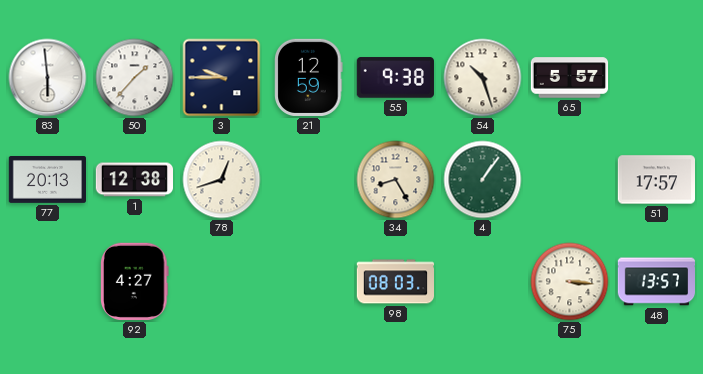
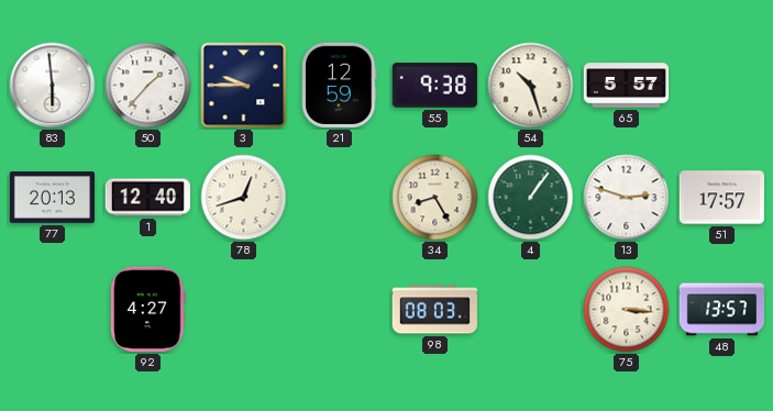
1: 12:38 -> 12:40 (147, 198)
13: none -> 2:48 (627, 198)
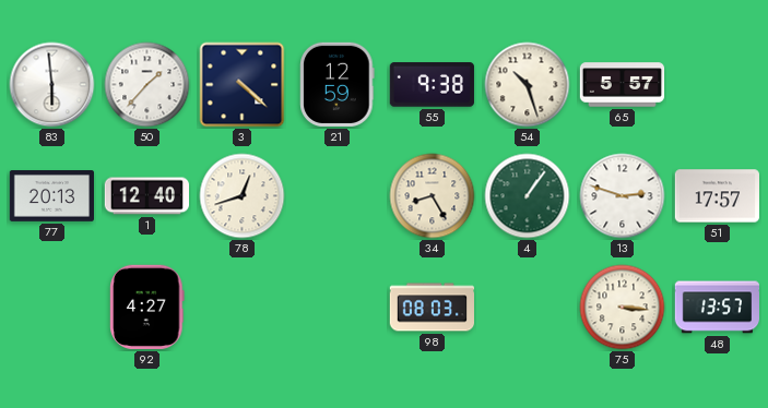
3: 9:45 -> 4:22 (243, 85)
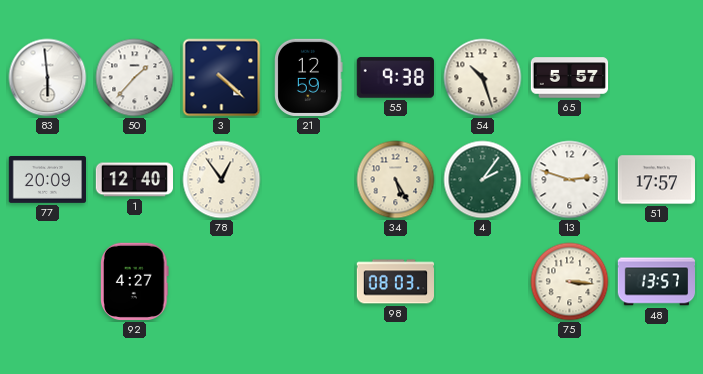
77: 20:13 -> 20:09 (47, 180)
78: 12:42 -> 12:54 (222, 180)
34: 8:25 -> 5:25 (396, 180)
4: 1:06 -> 2:06 (483, 180)
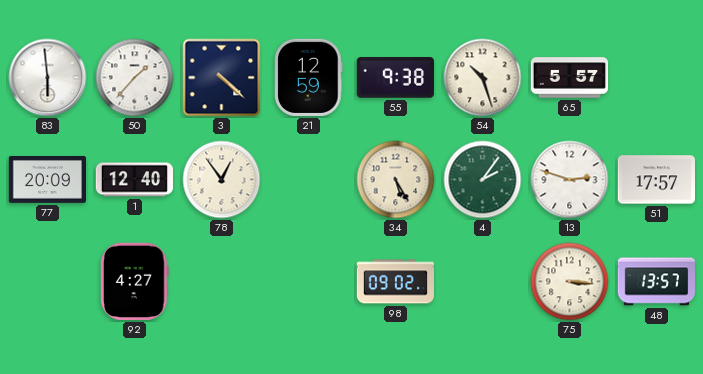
98: 08:03 -> 09:02 (395, 282)
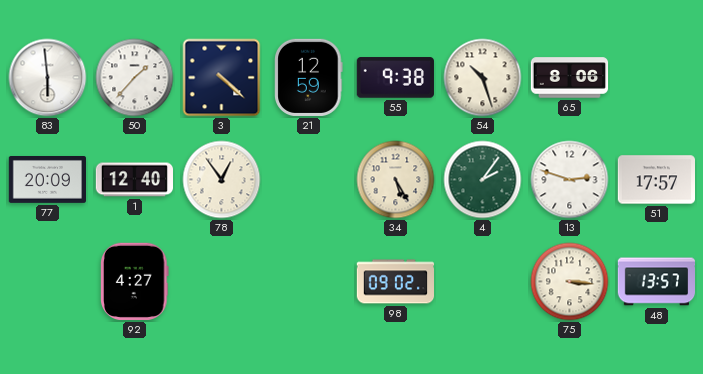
65: 5:57 -> 8:06 (570, 78)
